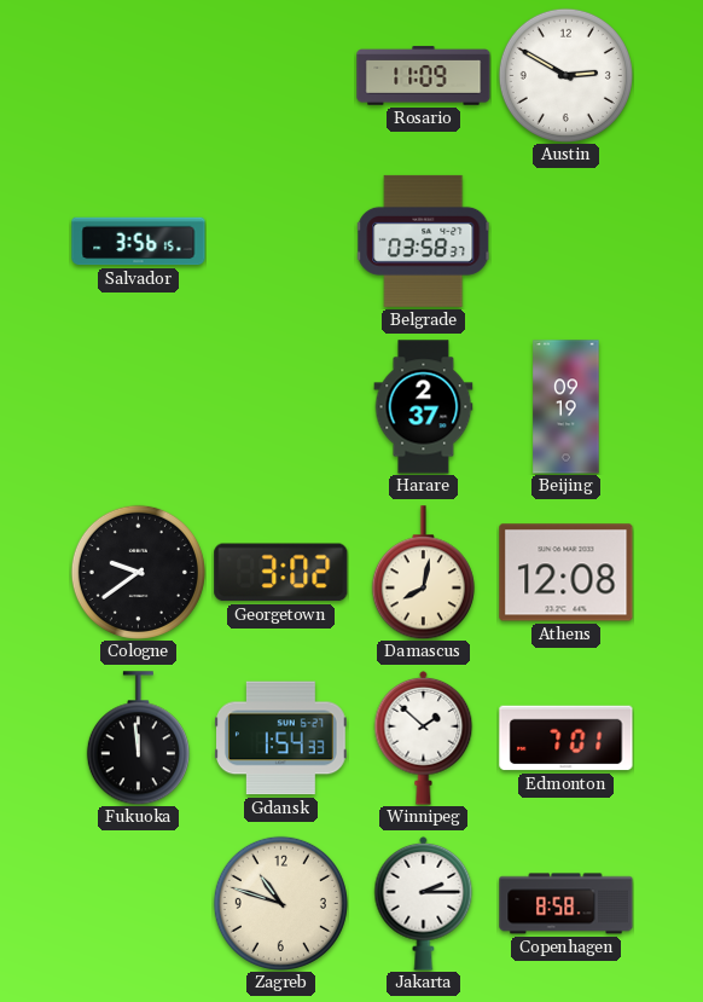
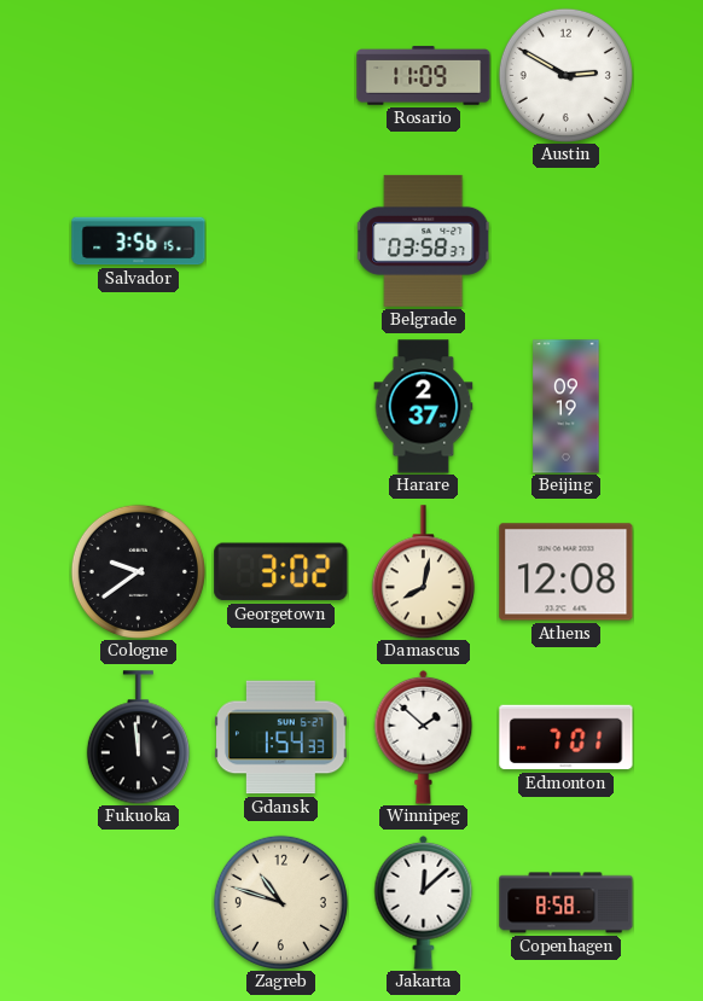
Jakarta: 2:15 -> 12:08 (424, 902)
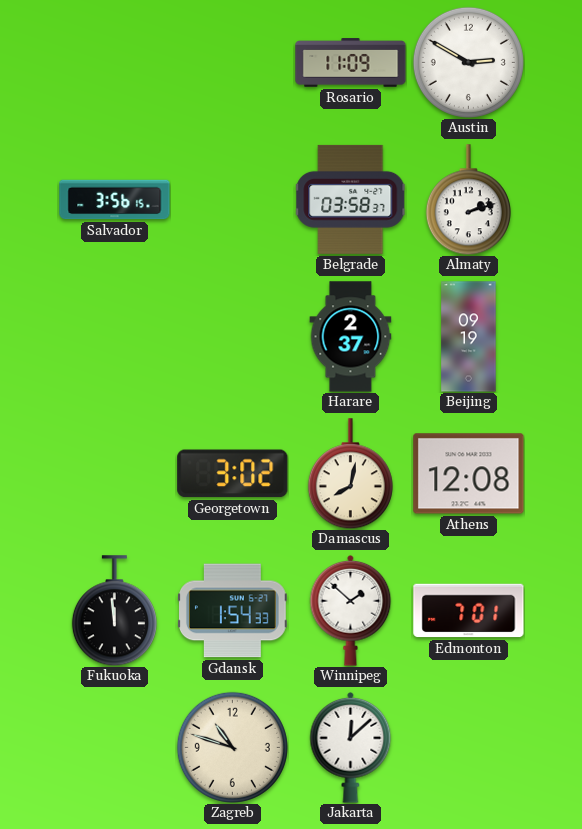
Almaty: none -> 2:12 (468, 200)
Cologne: 9:39 -> none (138, 571)
Copenhagen: 8:58 -> none (567, 903)
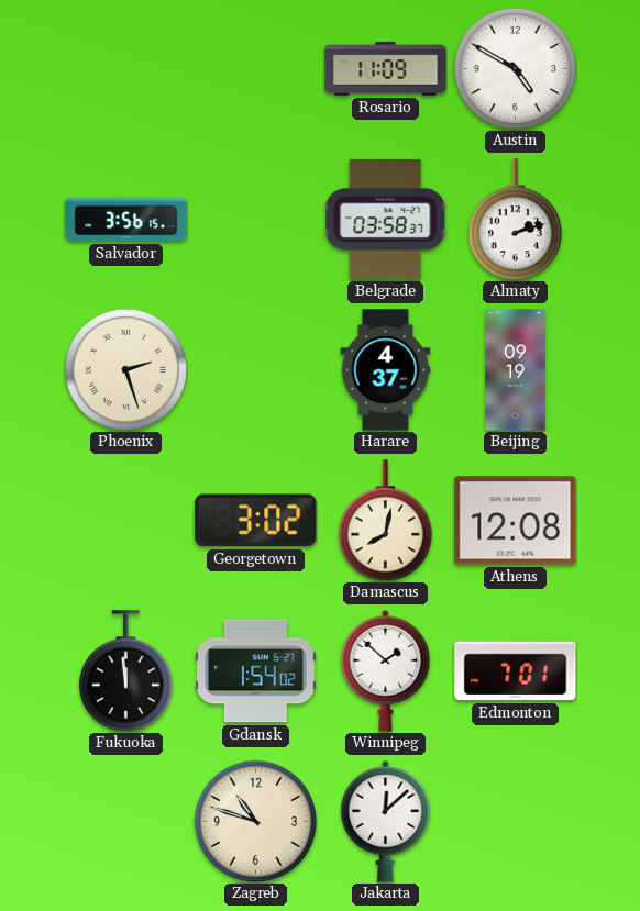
Austin: 2:50 -> 4:50 (515, 68)
Phoenix: none -> 2:27 (125, 369)
Harare: 2:37 -> 4:37 (386, 370)
Gdansk: 1:54:33 -> 1:54:02 (256, 671)
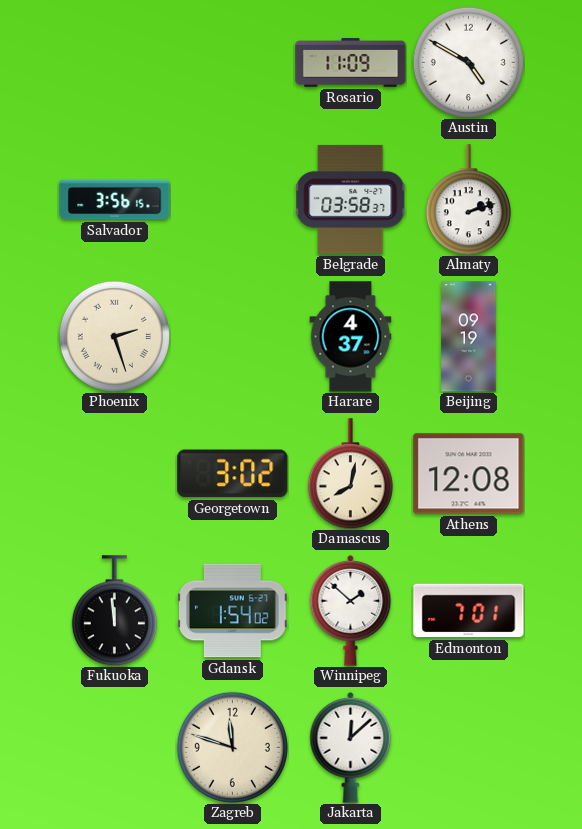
Zagreb: 10:48 -> 11:48 (232, 747)
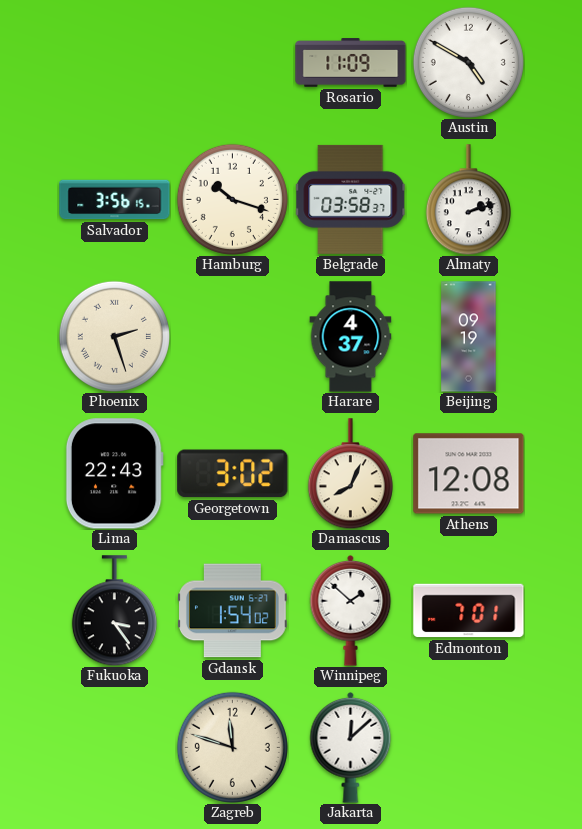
Hamburg: none -> 10:18 (232, 199)
Lima: none -> 22:43 (114, 474)
Damascus: 8:02 -> 8:04 (350, 474)
Fukuoka: 11:59 -> 3:24 (114, 611)
